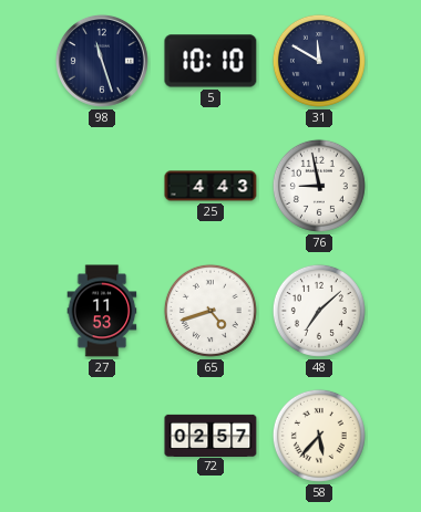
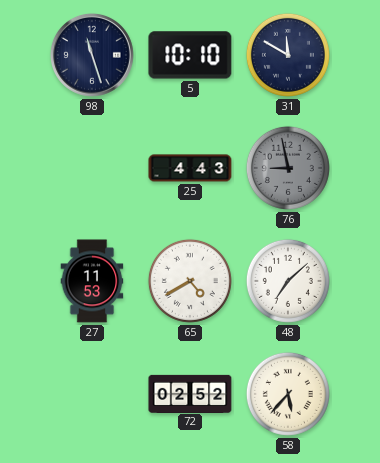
76 dial: white -> grey (288, 168)
65: 4:42 -> 4:40 (190, 281)
72: 02:57 -> 02:52 (190, 393)
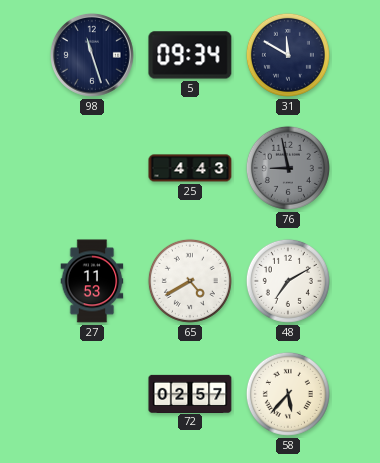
5: 10:10 -> 09:34 (190, 55)
48: 7:08 -> 7:10 (288, 281)
72: 02:52 -> 02:57 (190, 393)
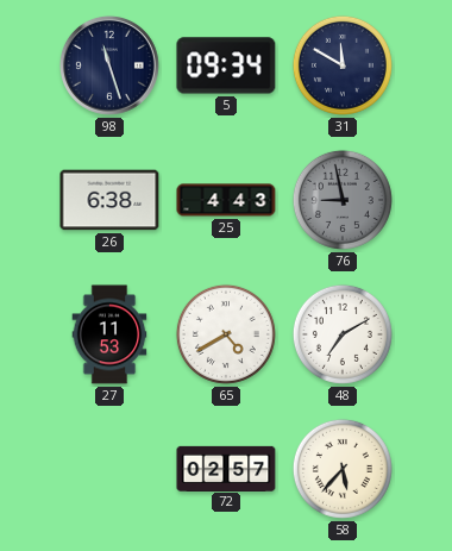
26: none -> 6:38 (109, 200)
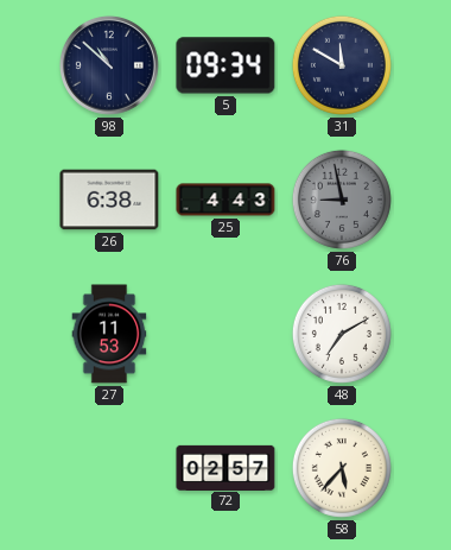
98: 11:27 -> 10:52 (109, 65)
65: 4:40 -> none (226, 334)
